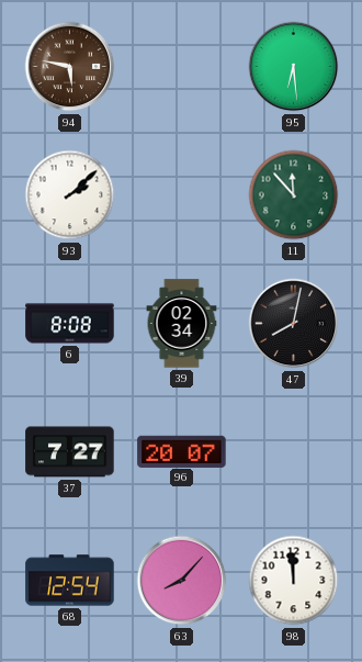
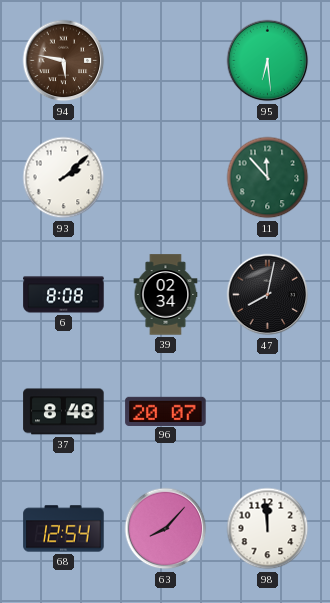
37: 7:27 -> 8:48 (64, 412)
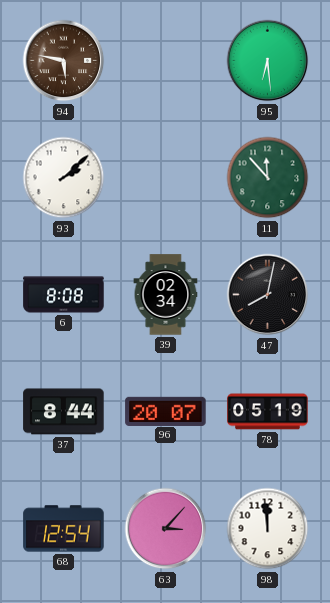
37: 8:48 -> 8:44 (64, 412)
78: none -> 05:19 (268, 412)
63: 8:07 -> 3:07 (166, 529)
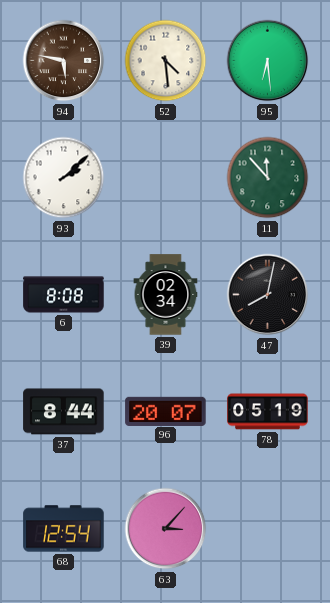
52: none -> 4:29 (166, 61)
98: 11:59 -> none (268, 529)
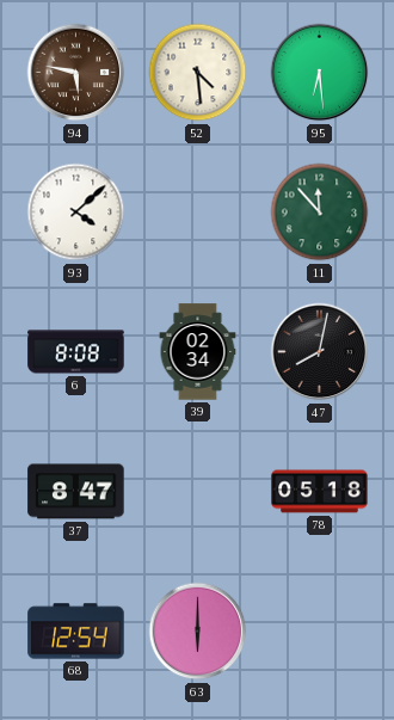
93: 2:08 -> 4:08 (76, 213)
37: 8:44 -> 8:47 (76, 492)
96: 20:07 -> none (166, 411)
78: 05:19 -> 05:18 (320, 492)
63: 3:07 -> 6:00 (198, 632)
